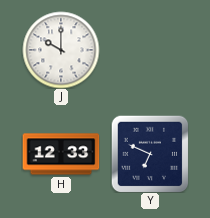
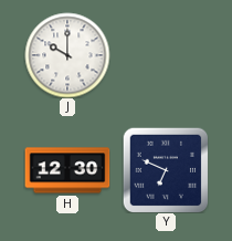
H: 12:33 -> 12:30 (67, 170)
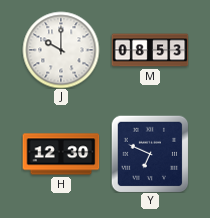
M: none -> 08:53 (150, 50)
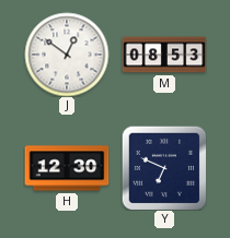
J: 10:00 -> 12:51 (67, 55)
